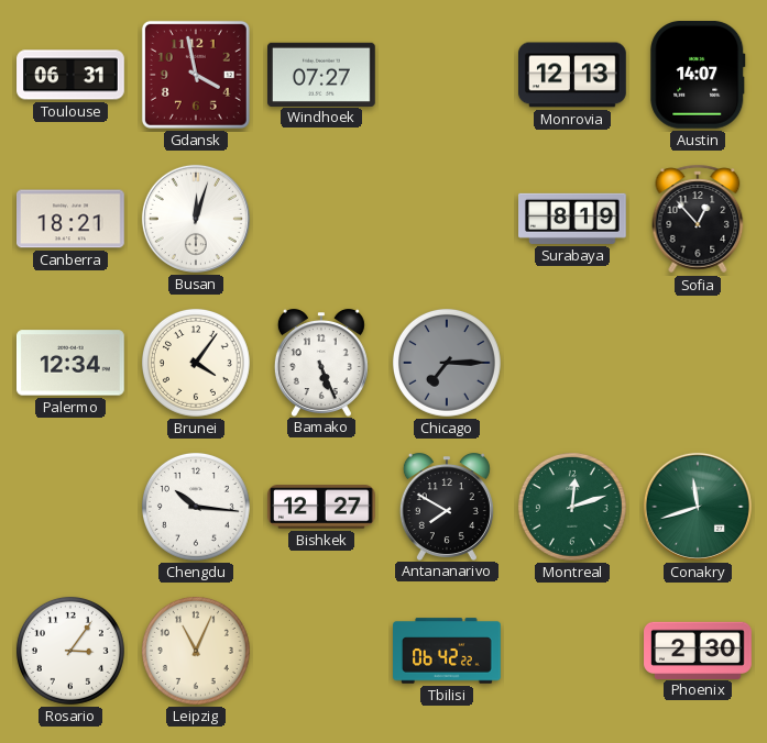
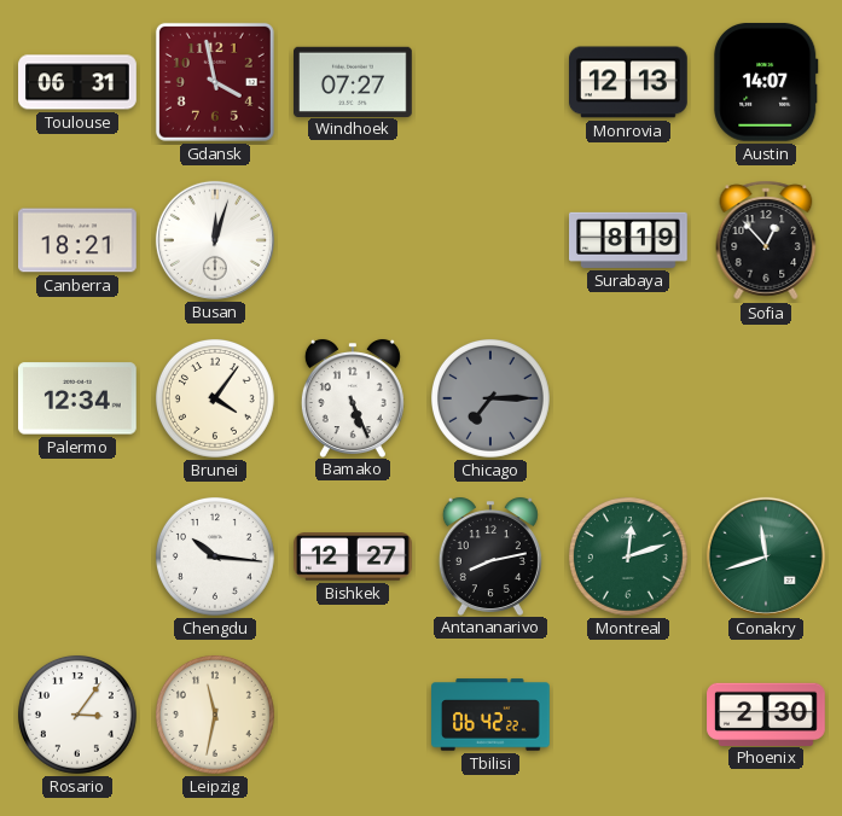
Antananarivo: 7:50 -> 8:13 (490, 555)
Leipzig: 11:04 -> 11:32 (215, 715)
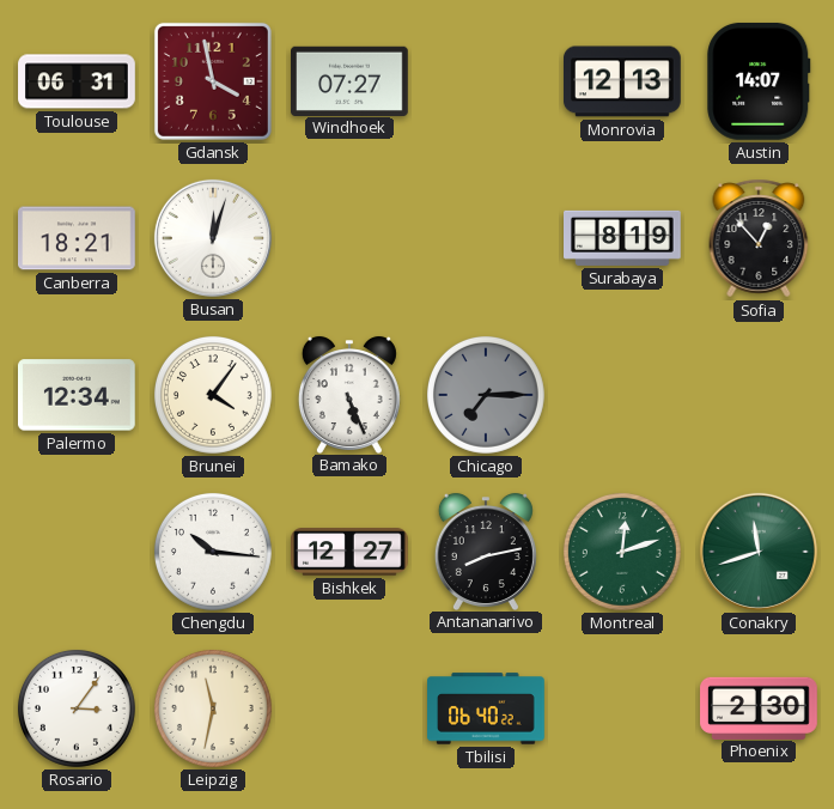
Tbilisi: 06:42 -> 06:40 (486, 708)
